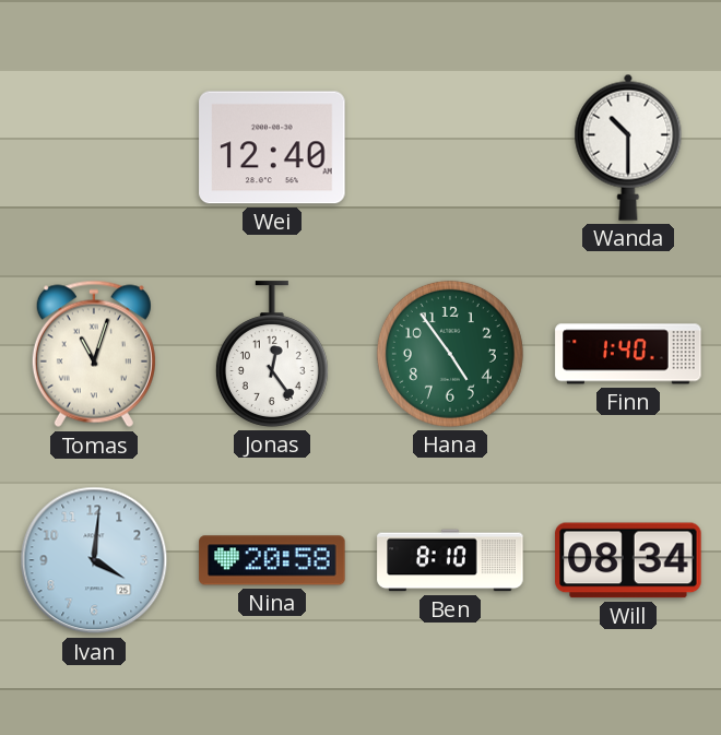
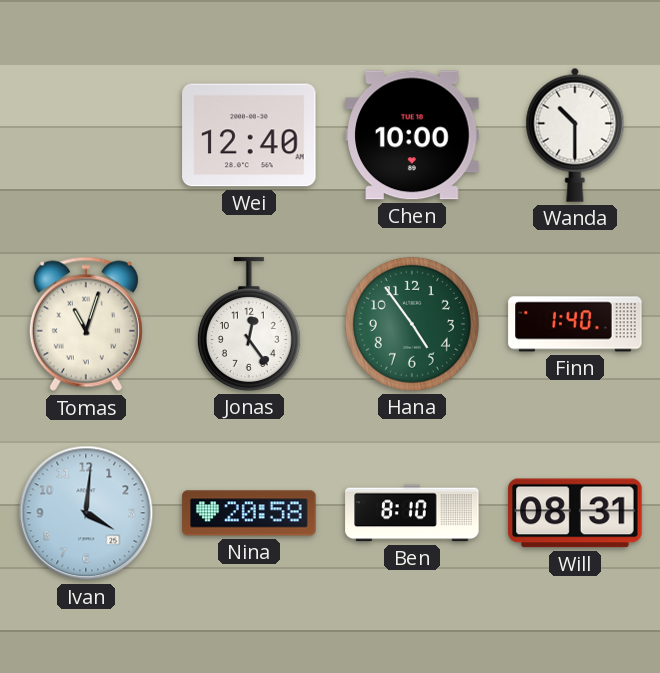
Chen: none -> 10:00 (412, 135)
Will: 08:34 -> 08:31 (575, 513)
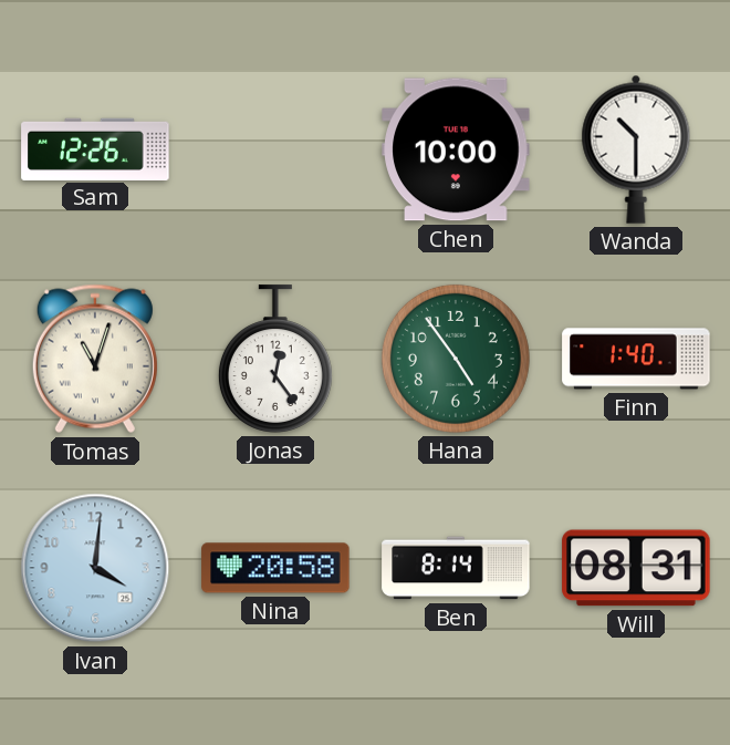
Sam: none -> 12:26 (95, 148)
Wei: 12:40 -> none (249, 135)
Ben: 8:10 -> 8:14 (456, 568)
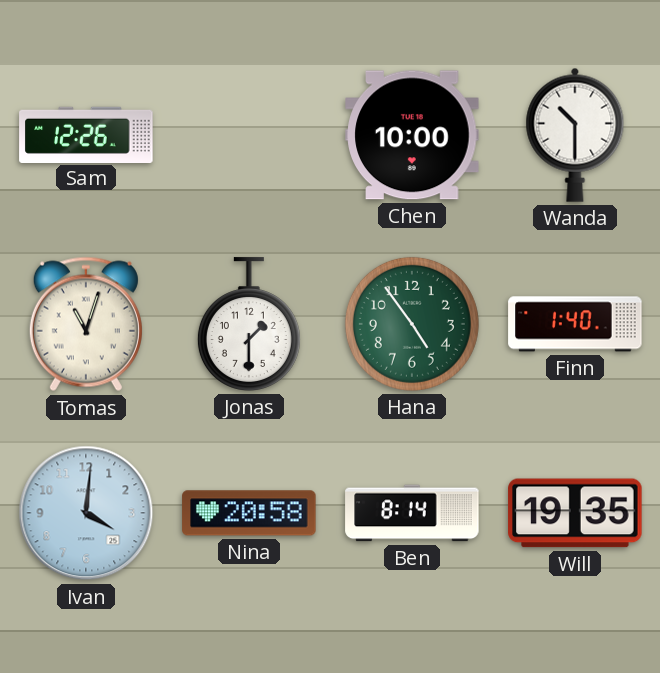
Jonas: 12:24 -> 1:30 (249, 324)
Will: 08:31 -> 19:35 (575, 513)
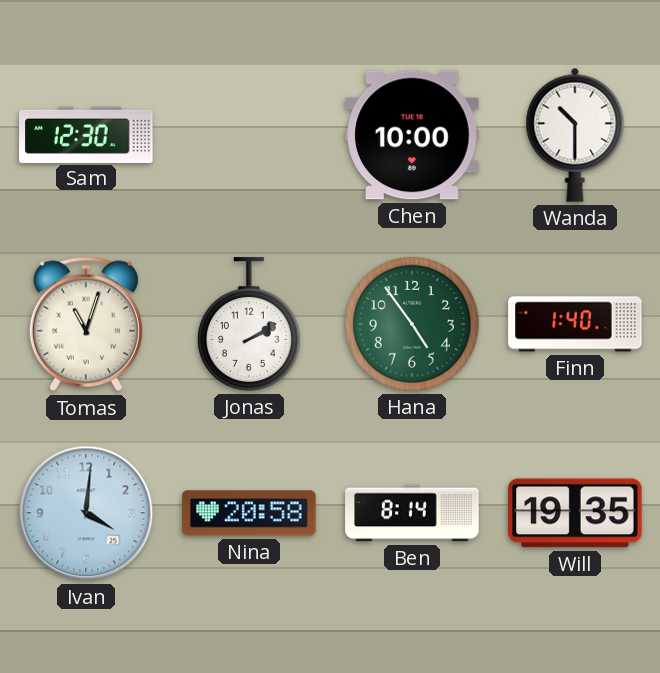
Sam: 12:26 -> 12:30 (86, 134)
Jonas: 1:30 -> 2:10 (249, 324)
